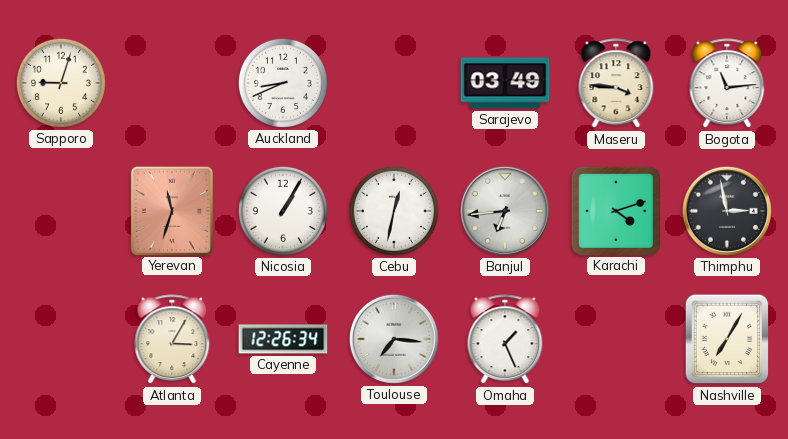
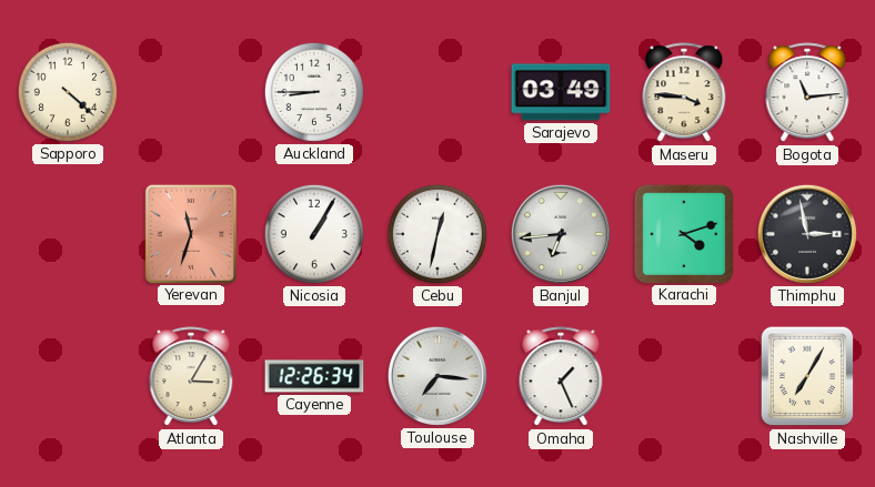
Sapporo: 9:03 -> 4:22 (68, 92)
Auckland: 8:41 -> 8:45 (314, 92)
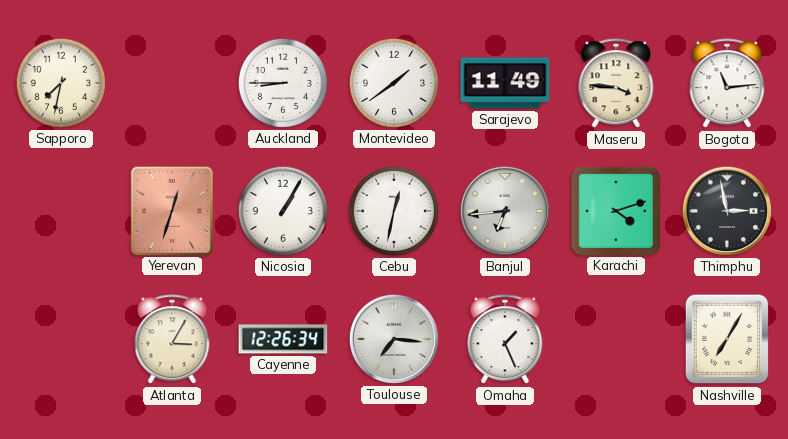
Sapporo: 4:22 -> 7:32 (61, 83)
Montevideo: none -> 1:39 (394, 83)
Sarajevo: 03:49 -> 11:49 (505, 83)
Yerevan: 11:33 -> 12:33 (172, 210)
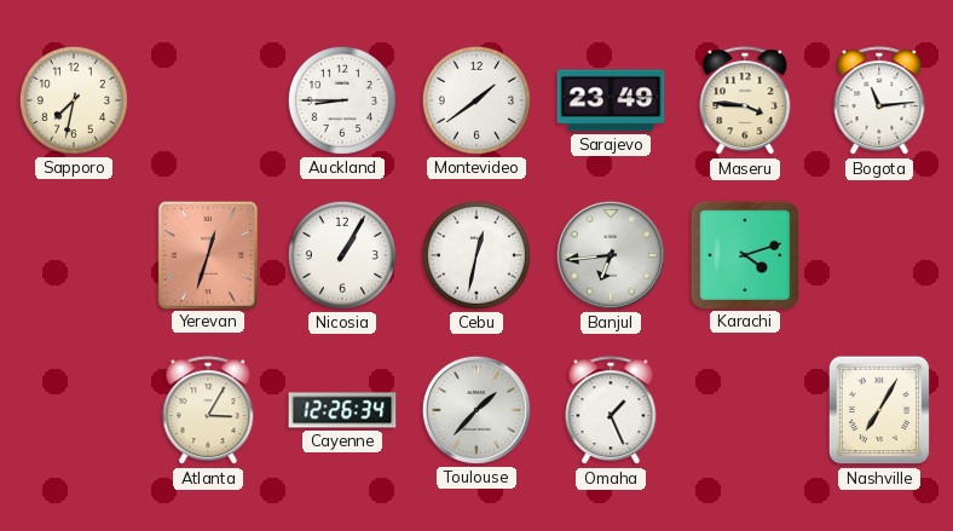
Sarajevo: 11:49 -> 23:49 (611, 100)
Thimphu: 2:58 -> none (727, 211)
Toulouse: 7:16 -> 1:37 (477, 410)
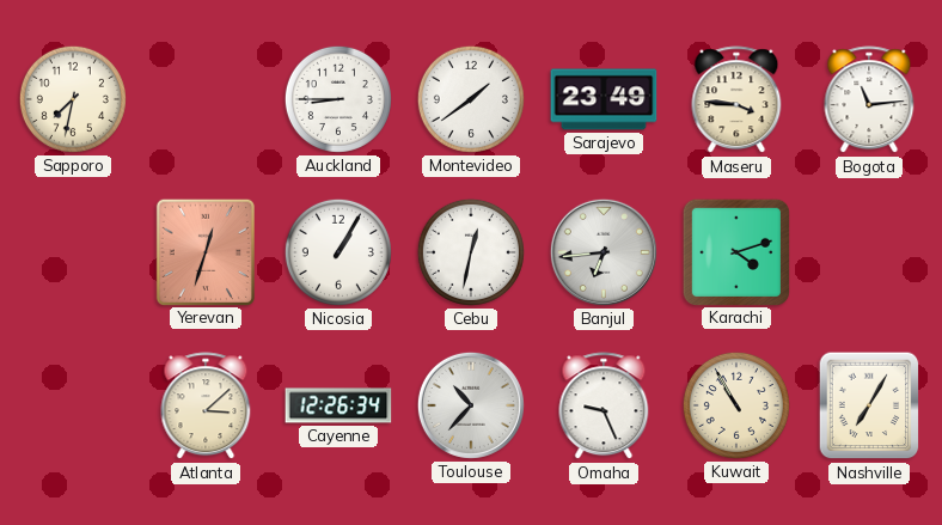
Atlanta: 3:05 -> 3:08 (206, 407)
Toulouse: 1:37 -> 10:37 (471, 405)
Omaha: 1:26 -> 9:26 (604, 407)
Kuwait: none -> 10:55 (736, 405)
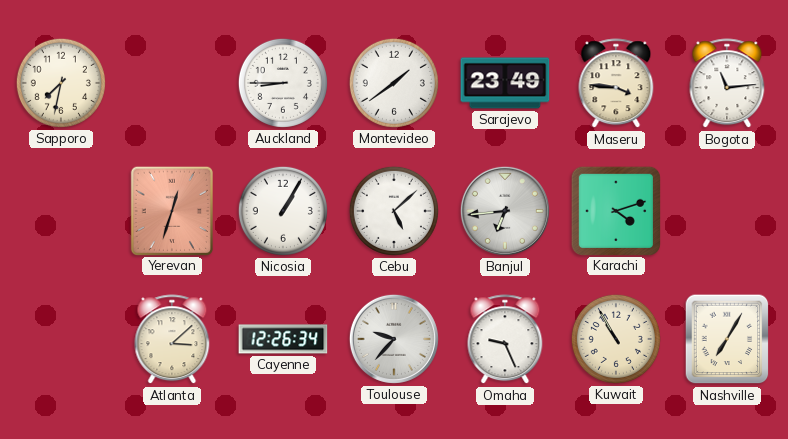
Cebu: 12:32 -> 5:08 (394, 211)
Toulouse: 10:37 -> 9:37 (394, 339)
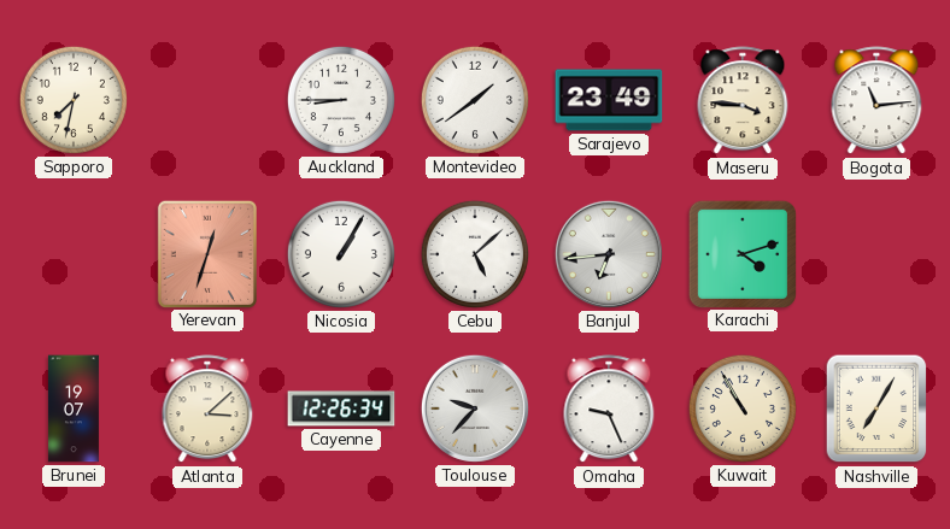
Brunei: none -> 19:07 (74, 408)
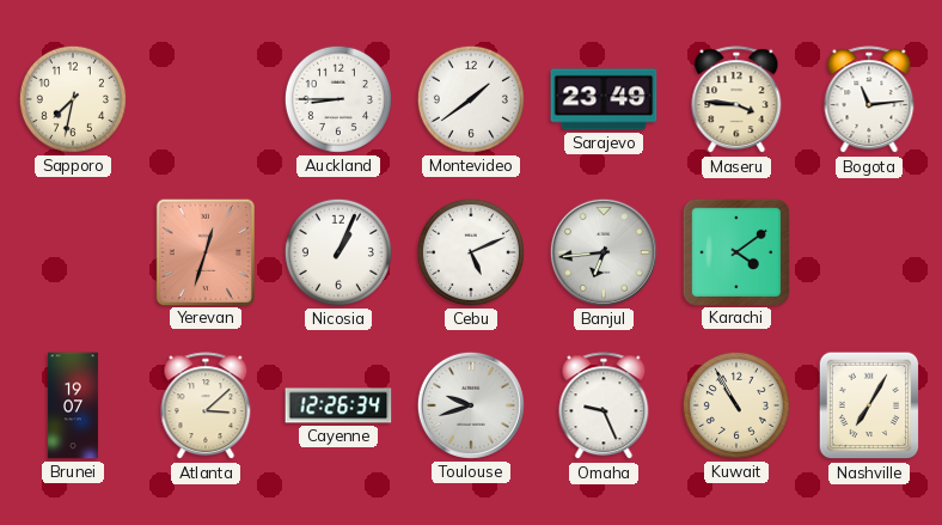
Nicosia: 1:05 -> 1:04 (338, 252)
Cebu: 5:08 -> 5:11 (471, 252)
Karachi: 4:12 -> 4:09 (735, 251)
Toulouse: 9:37 -> 9:42 (471, 405)
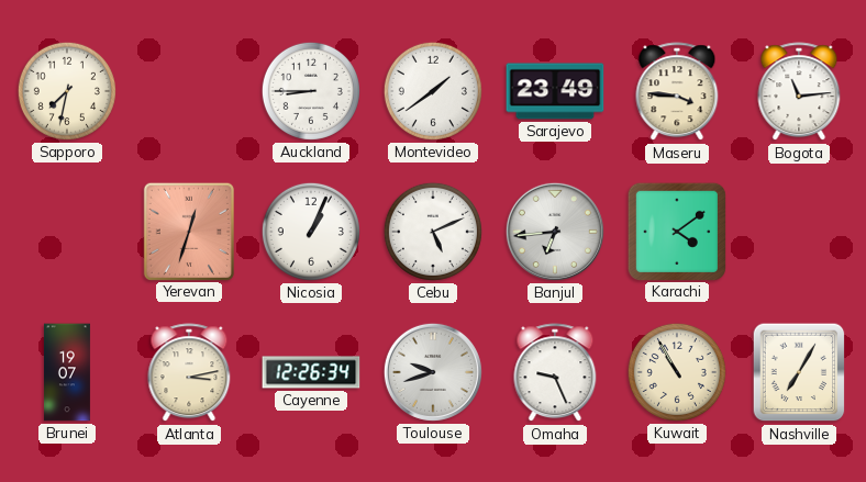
Atlanta: 3:08 -> 3:13 (189, 373)
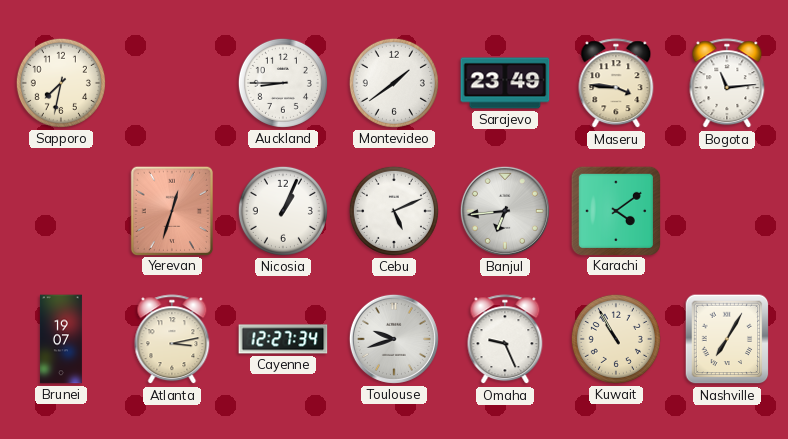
Cayenne: 12:26 -> 12:27 (283, 339)
